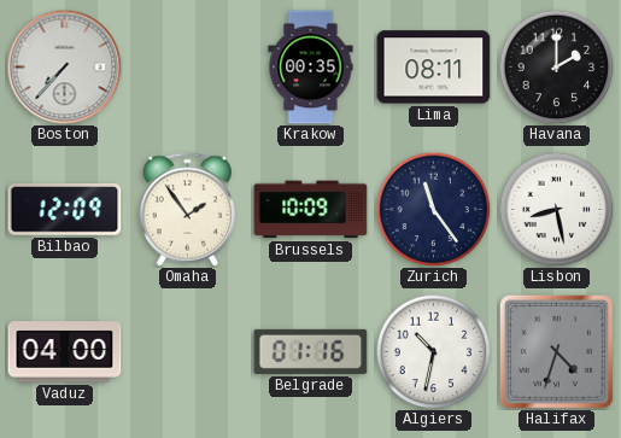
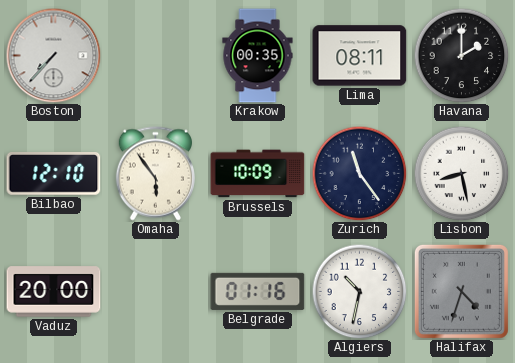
Bilbao: 12:09 -> 12:10 (54, 174)
Omaha: 1:54 -> 5:54 (155, 174)
Vaduz: 04:00 -> 20:00 (54, 292)
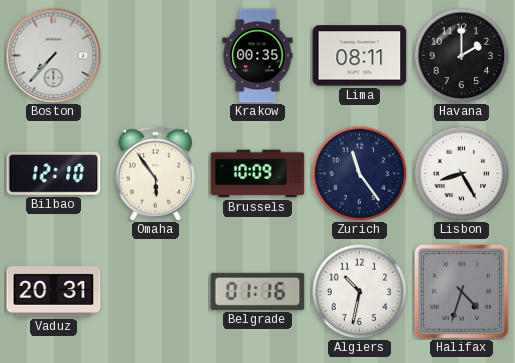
Lisbon: 8:28 -> 8:25 (461, 173)
Vaduz: 20:00 -> 20:31 (54, 292)
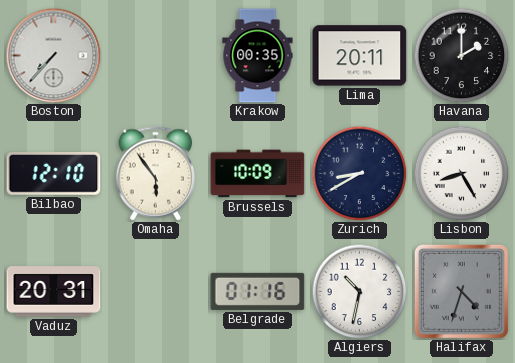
Lima: 08:11 -> 20:11 (360, 56)
Zurich: 11:24 -> 8:40 (359, 173)
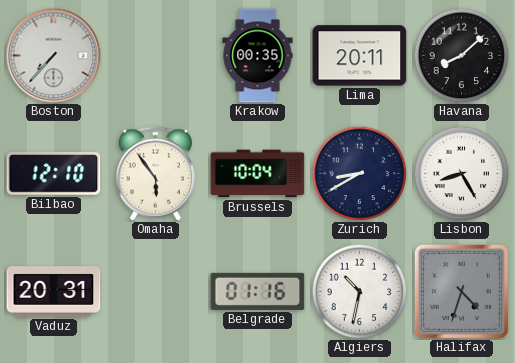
Havana: 2:00 -> 8:08 (461, 55)
Brussels: 10:09 -> 10:04 (258, 174)
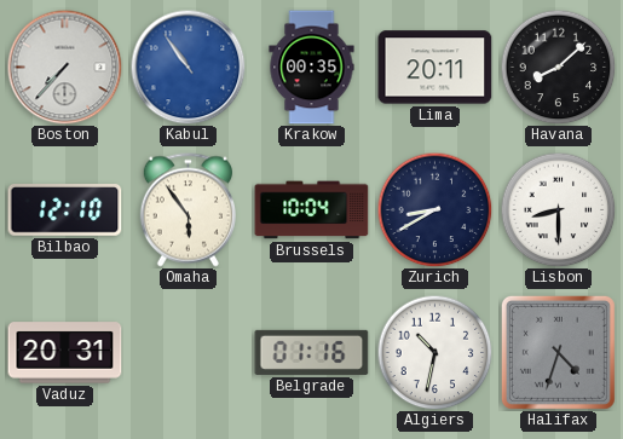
Kabul: none -> 10:54 (188, 67)
Lisbon: 8:25 -> 8:30 (558, 209)
